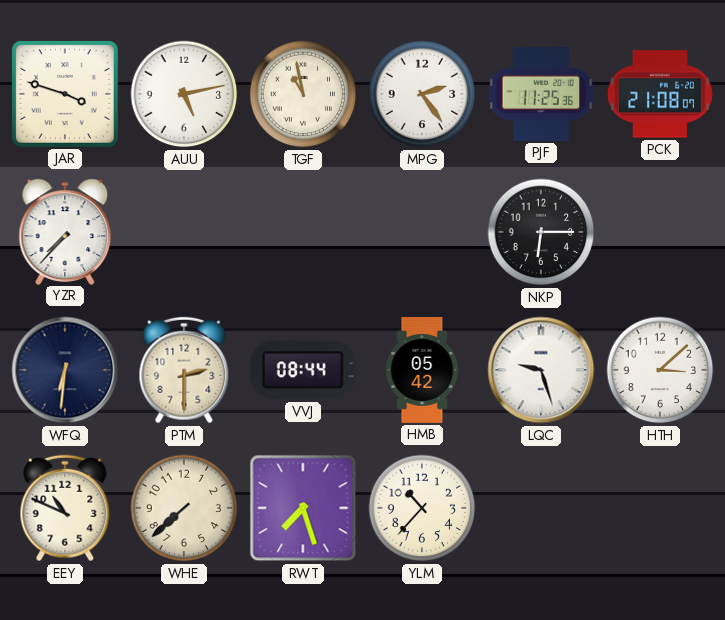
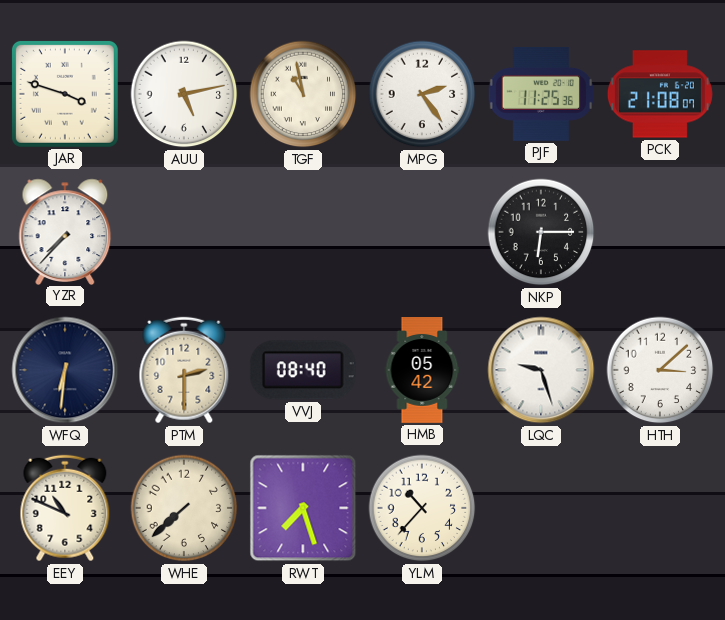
VVJ: 08:44 -> 08:40 (303, 370)
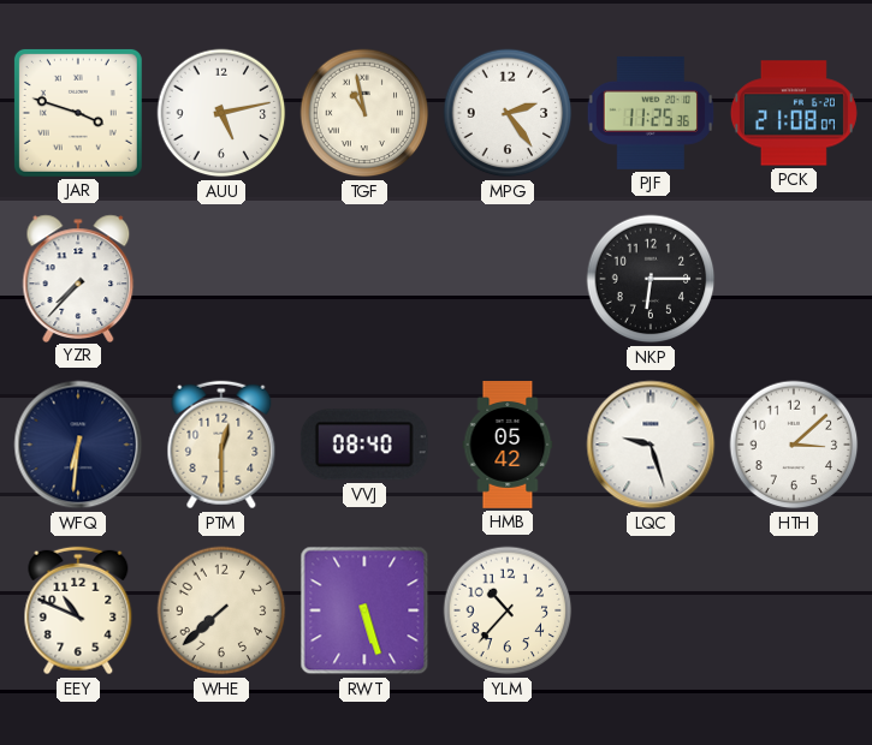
PTM: 2:30 -> 12:30 (221, 445)
RWT: 7:27 -> 5:27 (364, 610)
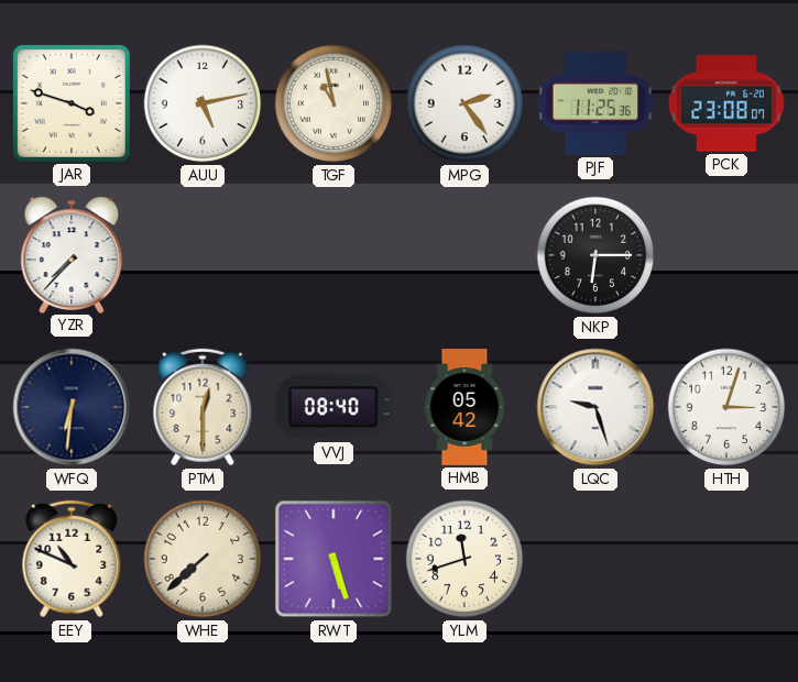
PCK: 21:08 -> 23:08 (726, 103)
HTH: 3:08 -> 3:03 (726, 407)
YLM: 10:37 -> 11:42 (464, 559)
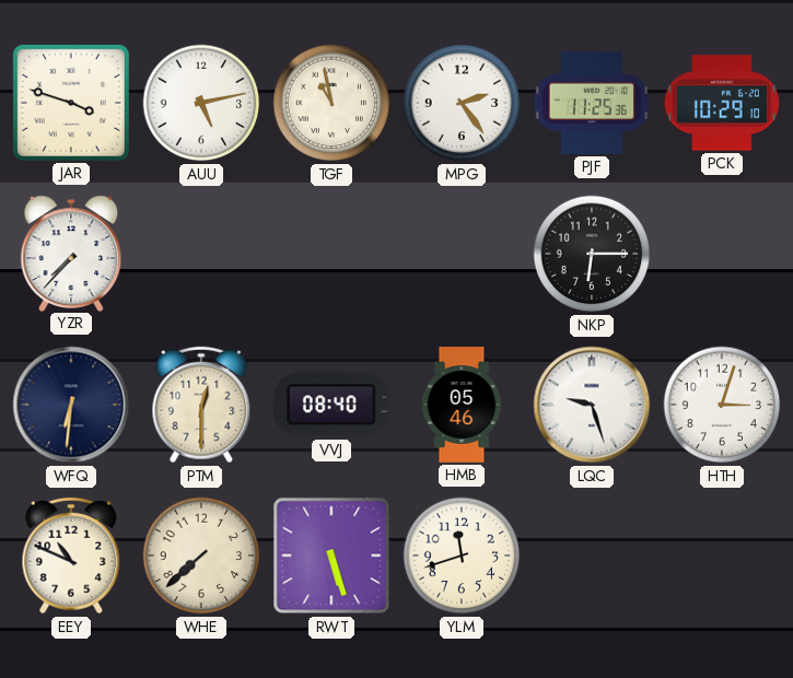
PCK: 23:08 -> 10:29 (722, 103)
HMB: 05:42 -> 05:46 (462, 406)
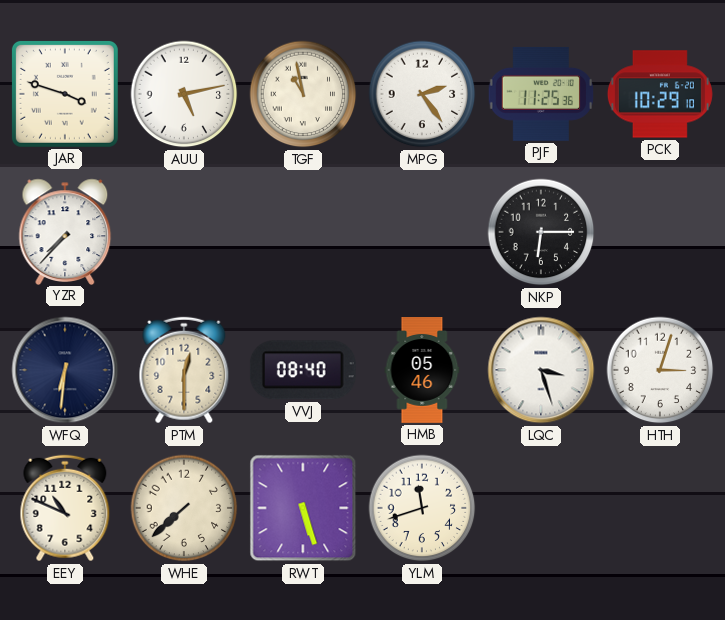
LQC: 9:27 -> 3:27 (541, 370)
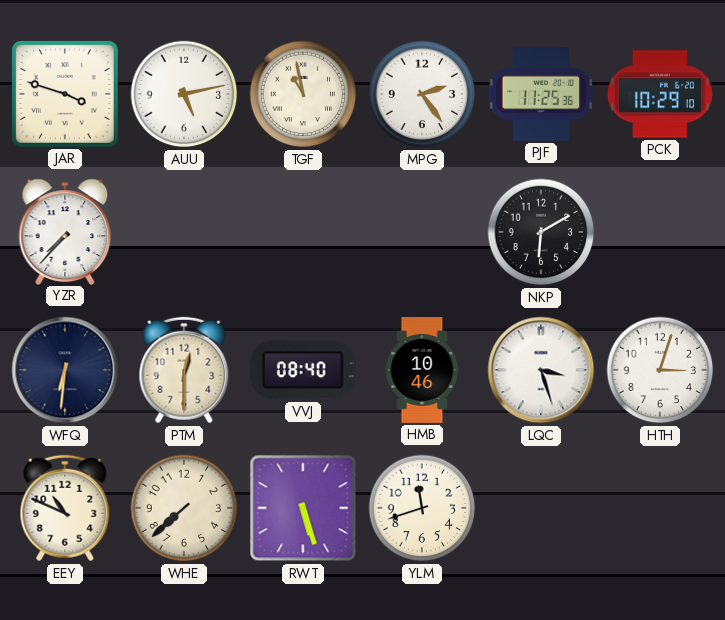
NKP: 6:15 -> 6:10 (541, 232)
HMB: 05:46 -> 10:46 (422, 371)
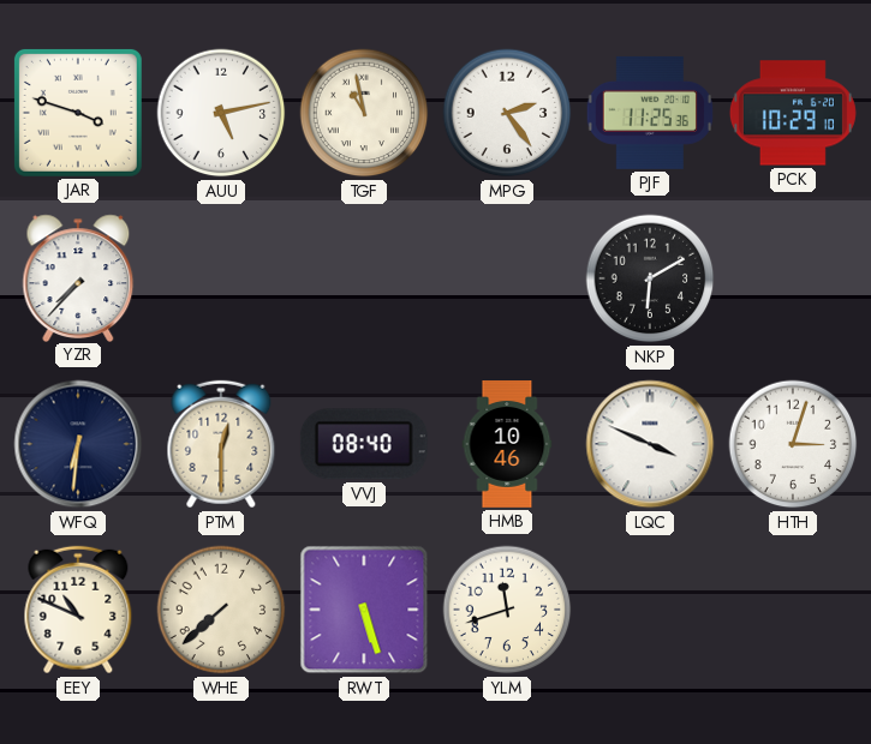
LQC: 3:27 -> 3:49 (650, 444)
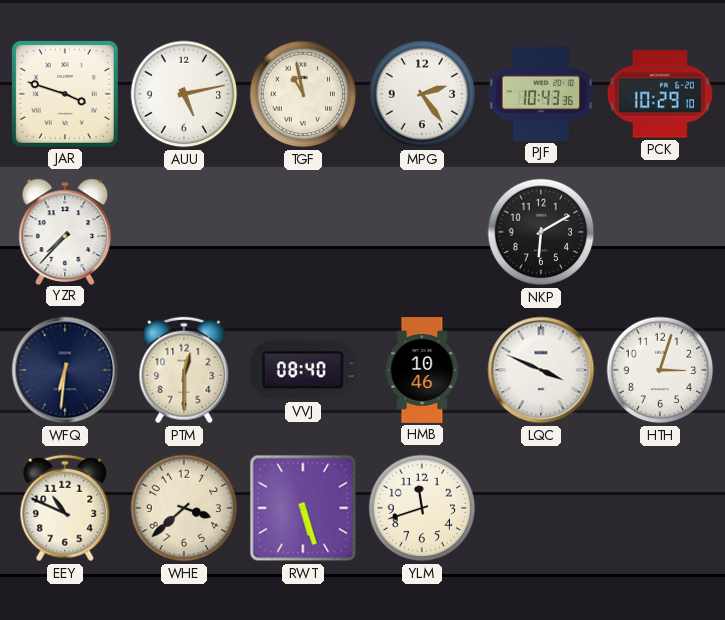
PJF: 11:25 -> 10:43 (540, 94)
WHE: 7:38 -> 3:38 (184, 508)
